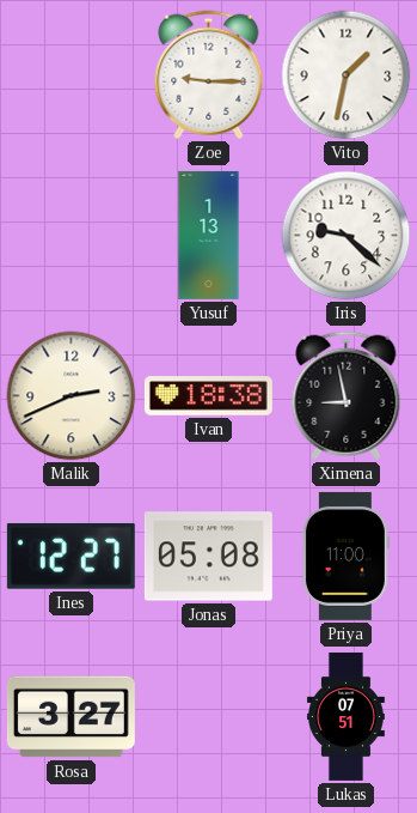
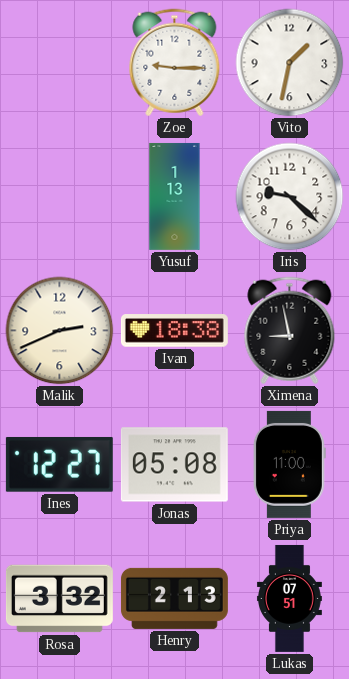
Rosa: 3:27 -> 3:32 (59, 599)
Henry: none -> 2:13 (174, 598)
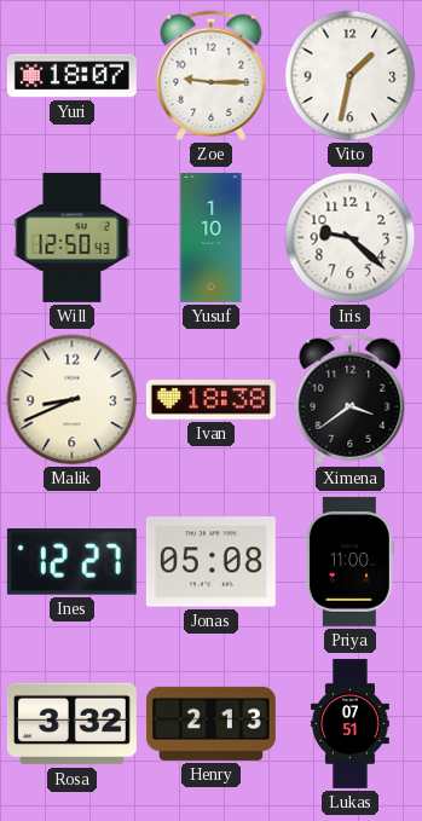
Yuri: none -> 18:07 (71, 76)
Will: none -> 12:50 (73, 237)
Yusuf: 1:13 -> 1:10 (212, 237)
Malik: 2:41 -> 8:41 (73, 400)
Ximena: 8:58 -> 3:39 (351, 400)
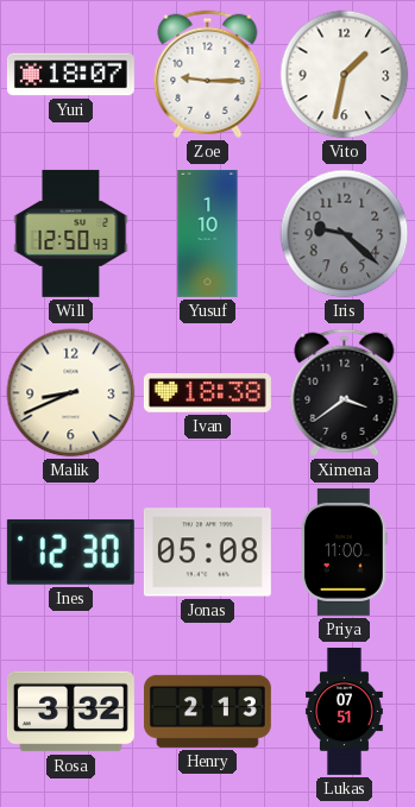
Iris dial: white -> grey (345, 234)
Ines: 12:27 -> 12:30 (70, 551)
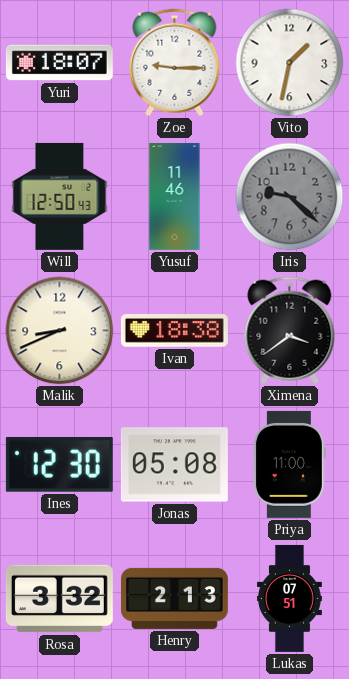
Yusuf: 1:10 -> 11:46 (175, 196)
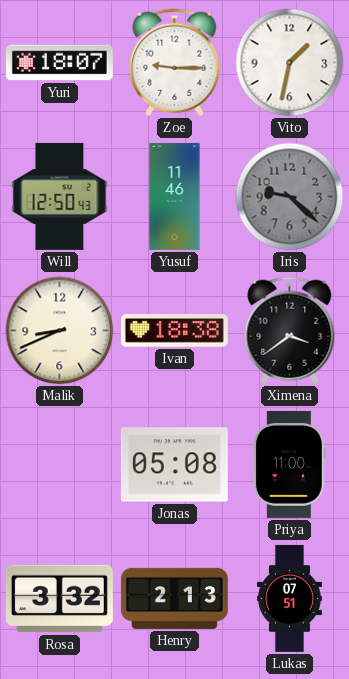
Ines: 12:30 -> none (59, 464)
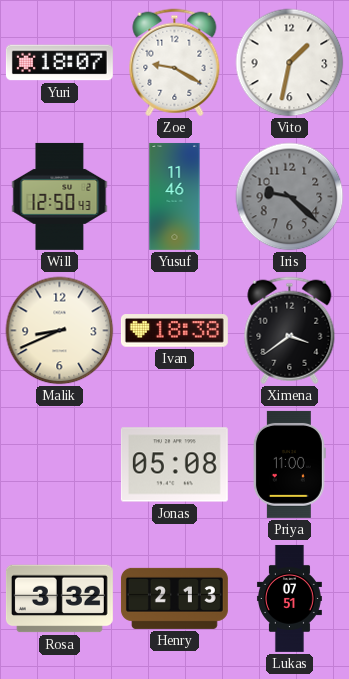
Zoe: 9:15 -> 9:20 (175, 63)
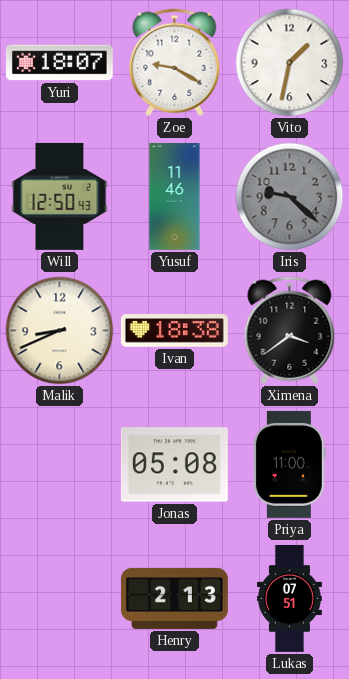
Rosa: 3:32 -> none (59, 599)
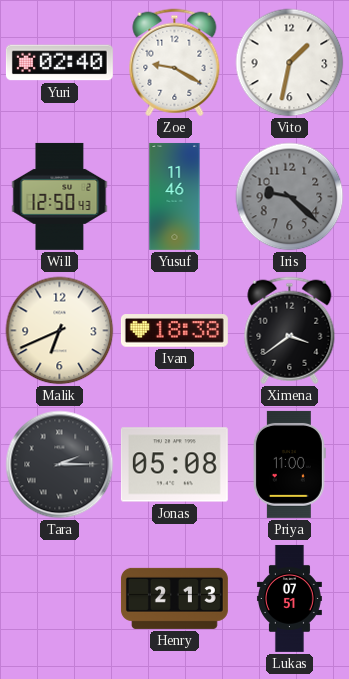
Yuri: 18:07 -> 02:40 (59, 63)
Malik: 8:41 -> 6:41 (60, 331)
Tara: none -> 2:15 (60, 465)
